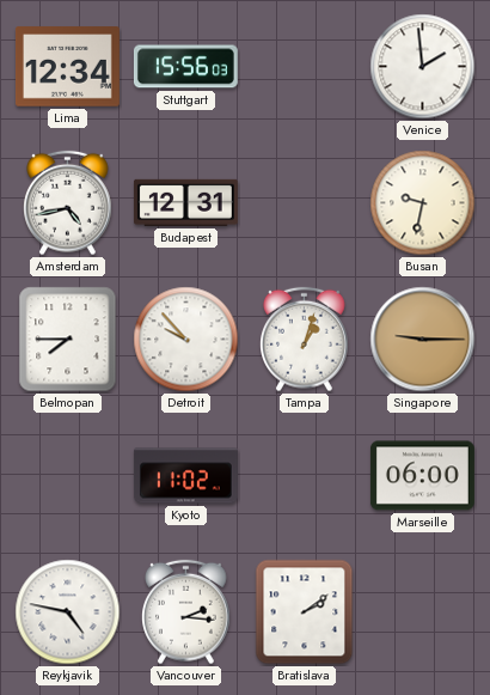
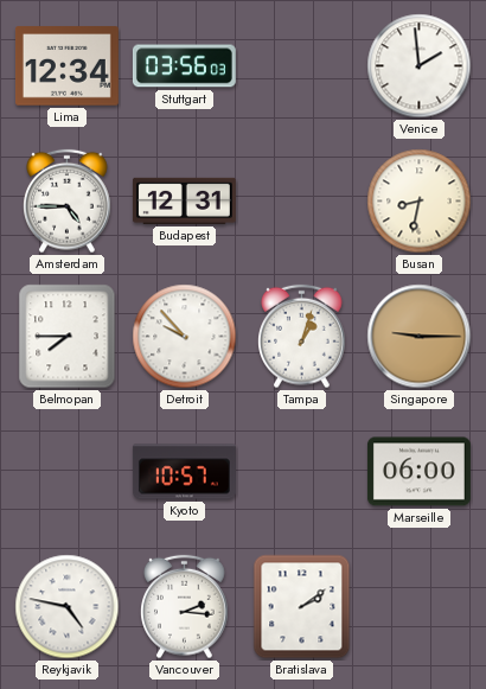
Stuttgart: 15:56 -> 03:56 (184, 66)
Amsterdam: 4:43 -> 4:45 (68, 202)
Busan: 9:32 -> 8:32 (420, 202)
Kyoto: 11:02 -> 10:57 (184, 472)
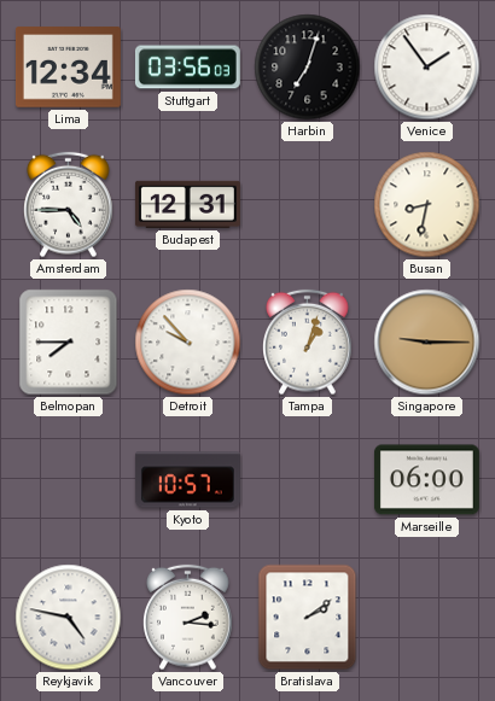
Harbin: none -> 7:03 (308, 68)
Venice: 1:59 -> 1:54 (427, 68)
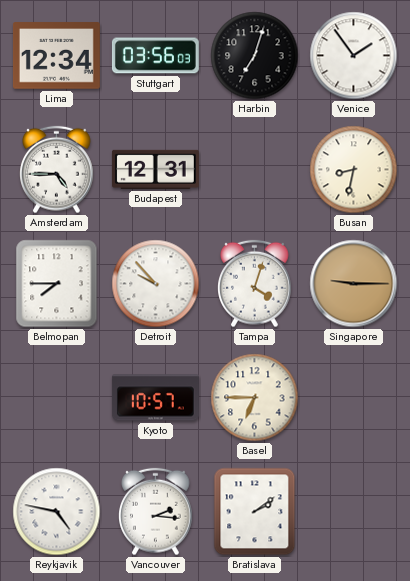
Tampa: 1:03 -> 4:03 (255, 284)
Basel: none -> 6:45 (255, 398)
Marseille: 06:00 -> none (426, 480)
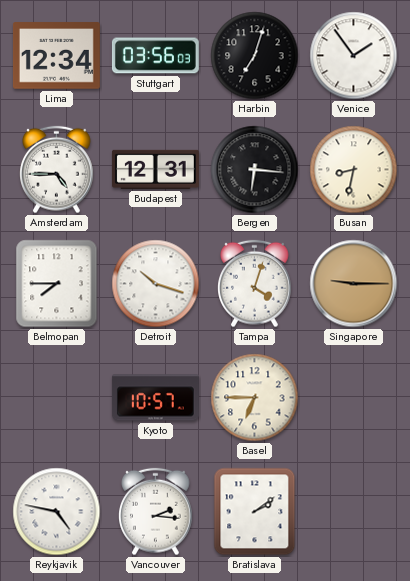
Bergen: none -> 6:16 (255, 170)
Detroit: 9:53 -> 10:18 (156, 284)
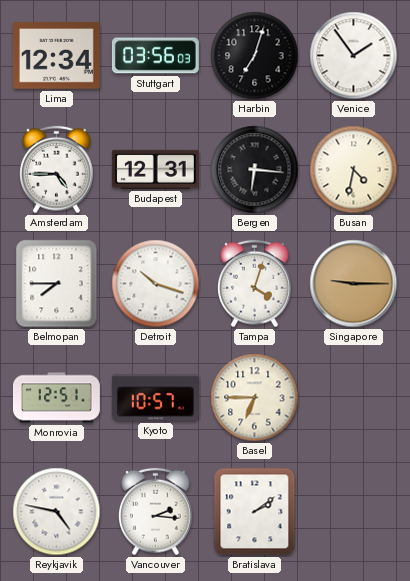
Busan: 8:32 -> 4:32 (354, 170)
Monrovia: none -> 12:51 (56, 398)
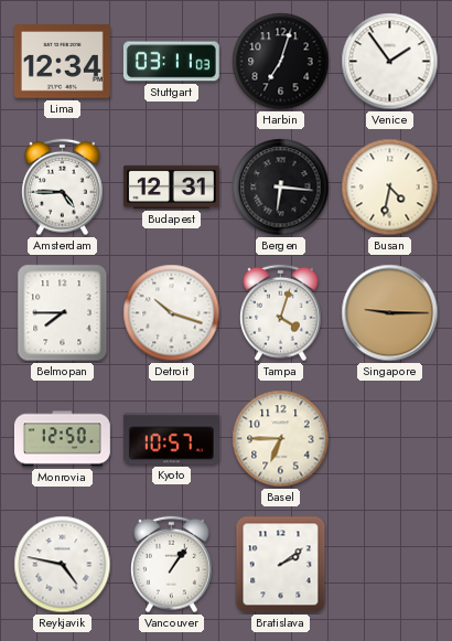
Stuttgart: 03:56 -> 03:11 (171, 62)
Monrovia: 12:51 -> 12:50 (62, 439)
Vancouver: 2:16 -> 1:06 (172, 565)
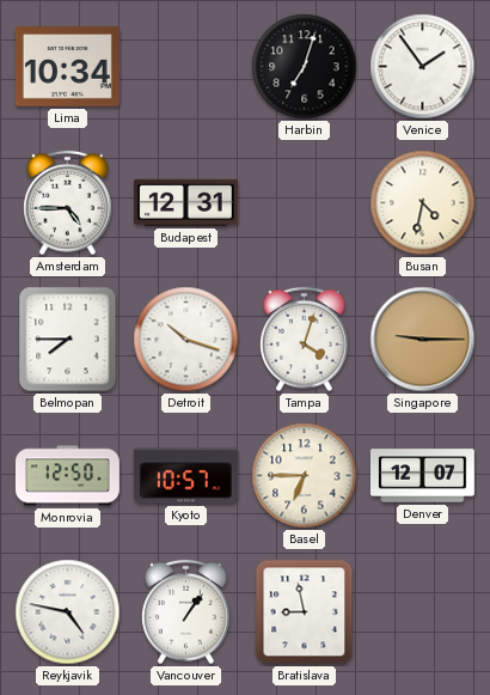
Lima: 12:34 -> 10:34 (67, 67)
Stuttgart: 03:11 -> none (171, 62)
Bergen: 6:16 -> none (281, 188)
Denver: none -> 12:07 (422, 476)
Bratislava: 2:09 -> 8:58 (305, 612)
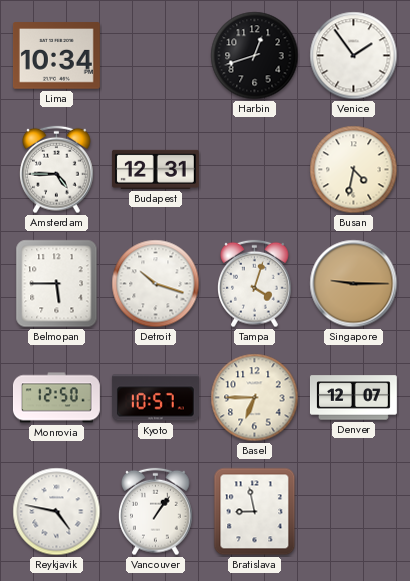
Harbin: 7:03 -> 12:42 (255, 56)
Belmopan: 7:45 -> 5:45 (57, 284)
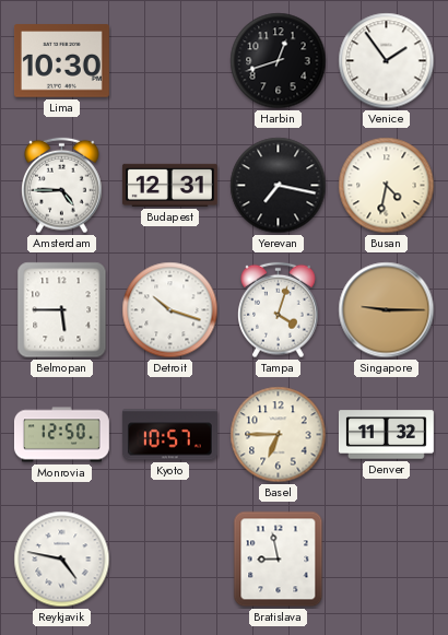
Lima: 10:34 -> 10:30 (61, 61)
Yerevan: none -> 7:17 (279, 186)
Denver: 12:07 -> 11:32 (386, 435)
Vancouver: 1:06 -> none (156, 512)
